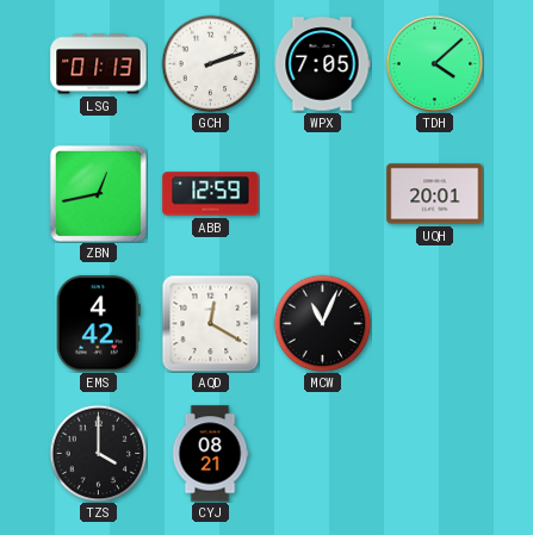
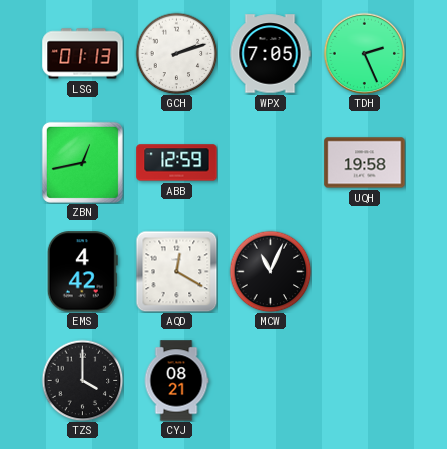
TDH: 4:08 -> 2:26 (364, 53)
UQH: 20:01 -> 19:58 (365, 163)
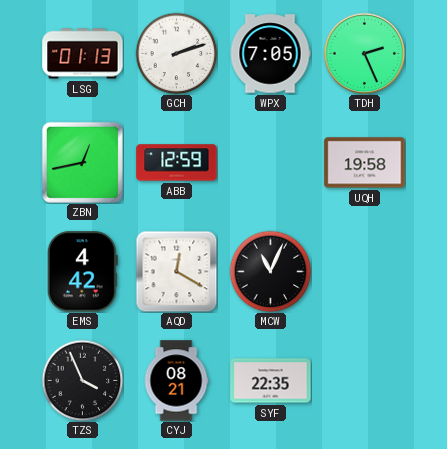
TZS: 4:00 -> 3:56 (82, 380)
SYF: none -> 22:35 (271, 381)
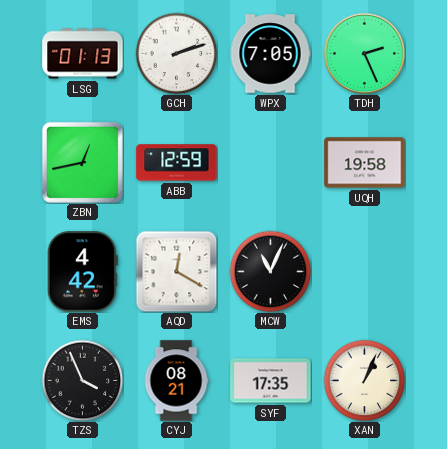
SYF: 22:35 -> 17:35 (271, 381)
XAN: none -> 1:04 (364, 380)
